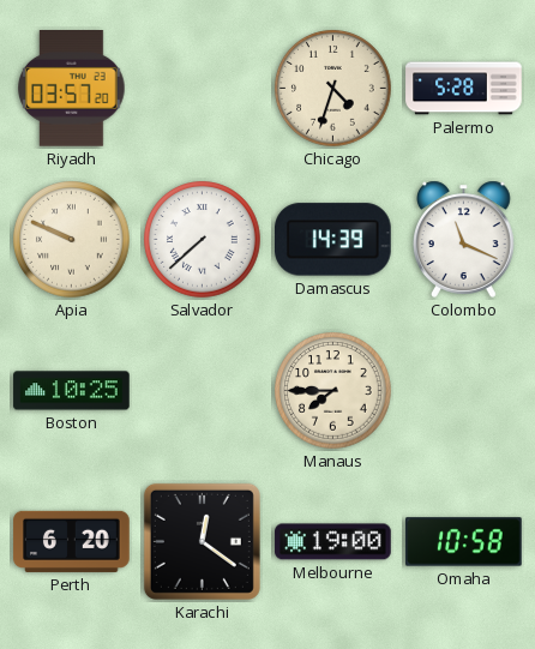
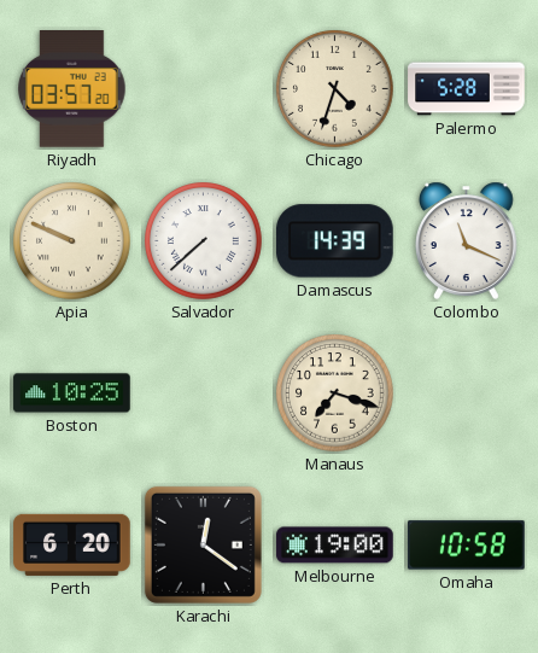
Manaus: 7:45 -> 7:18 (335, 393)
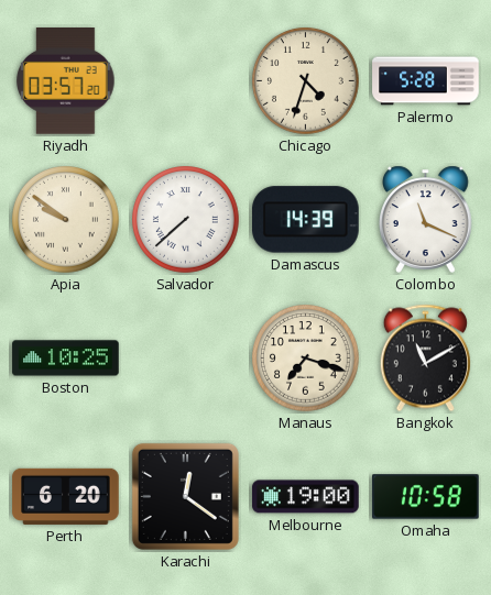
Apia: 9:49 -> 9:51 (66, 220)
Bangkok: none -> 11:10 (425, 359)
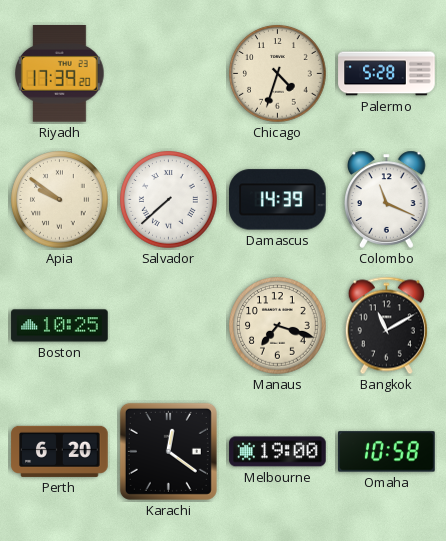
Riyadh: 03:57 -> 17:39 (60, 74)
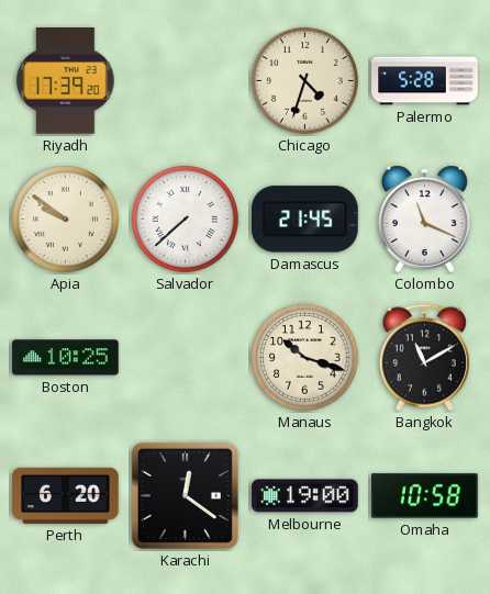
Damascus: 14:39 -> 21:45 (305, 220)
Manaus: 7:18 -> 10:18 (305, 358)
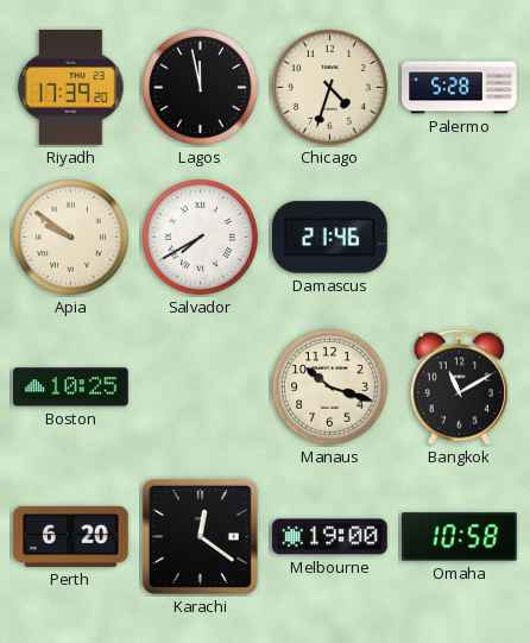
Lagos: none -> 11:58 (201, 88)
Salvador: 7:38 -> 7:40 (201, 238)
Damascus: 21:45 -> 21:46 (330, 238)
Colombo: 11:19 -> none (425, 218)
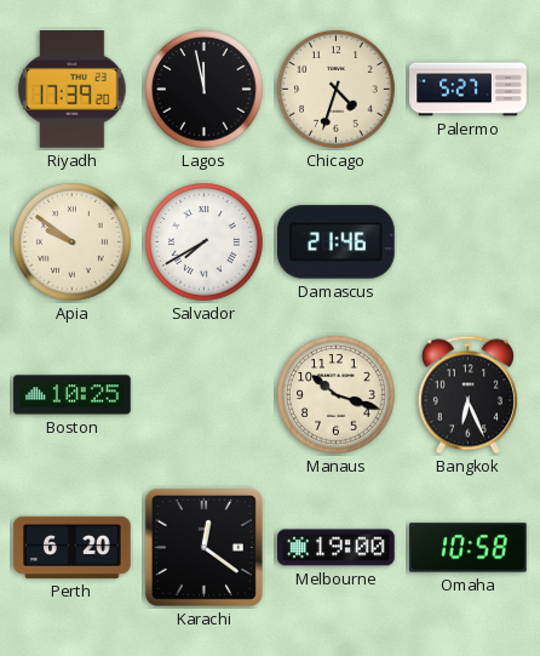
Palermo: 5:28 -> 5:27 (469, 90)
Bangkok: 11:10 -> 6:26 (467, 395)
